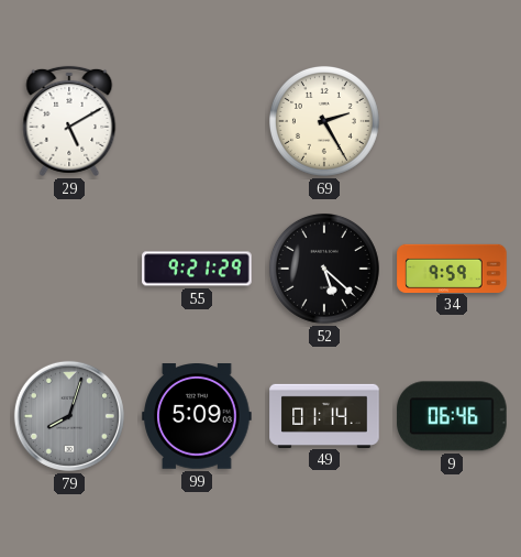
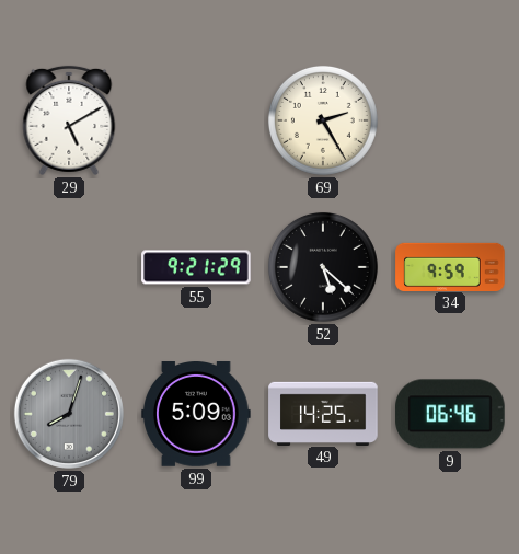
49: 01:14 -> 14:25 (323, 413)
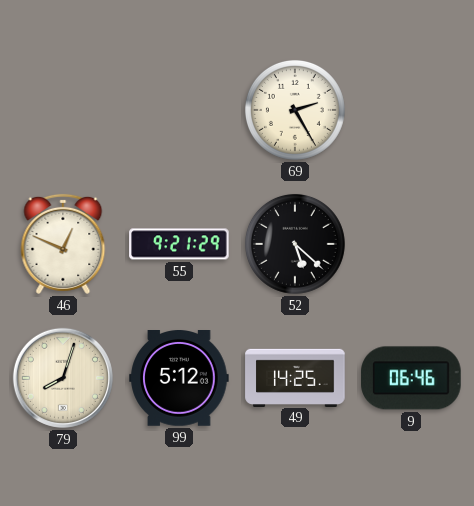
29: 5:10 -> none (69, 120)
46: none -> 12:49 (63, 244)
34: 9:59 -> none (450, 266)
79 dial: grey -> cream (63, 378)
99: 5:09 -> 5:12 (179, 379)
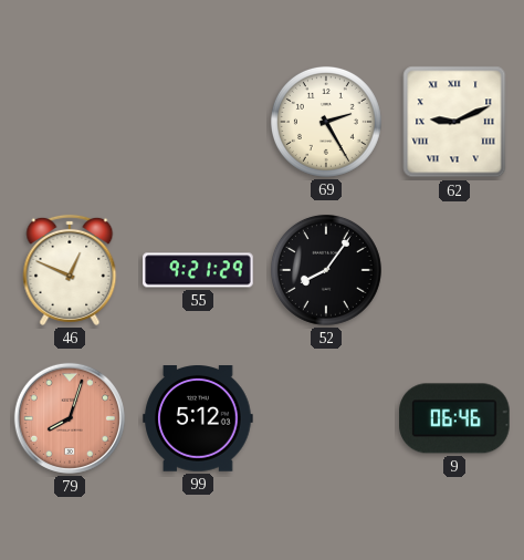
62: none -> 9:11 (454, 122)
52: 5:22 -> 8:06 (326, 270)
79 dial: cream -> salmon (70, 418)
49: 14:25 -> none (295, 377)
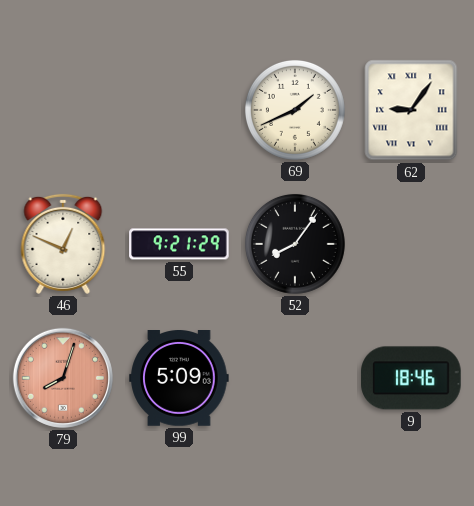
69: 2:25 -> 1:41 (295, 110)
62: 9:11 -> 9:06 (411, 110)
99: 5:12 -> 5:09 (179, 379)
9: 06:46 -> 18:46 (411, 378)
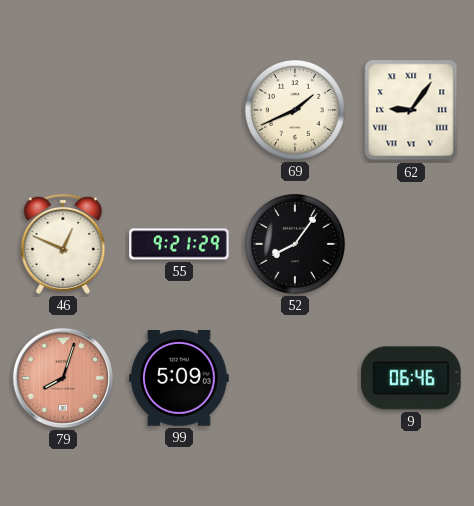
9: 18:46 -> 06:46 (411, 378)
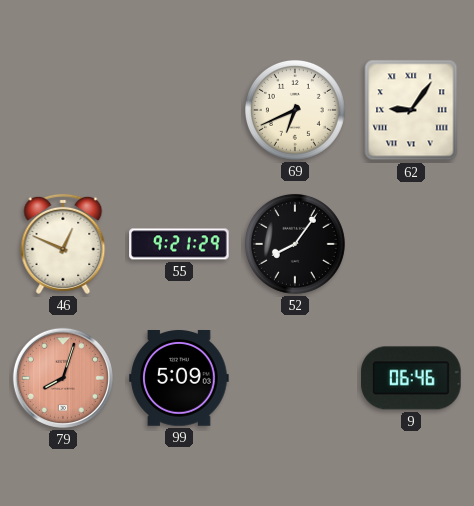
69: 1:41 -> 6:41 (295, 110)
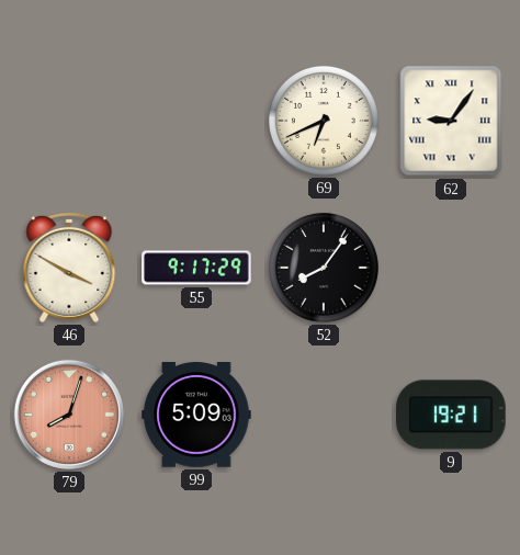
46: 12:49 -> 3:50 (69, 268)
55: 9:21 -> 9:17 (196, 268)
9: 06:46 -> 19:21 (451, 415)
